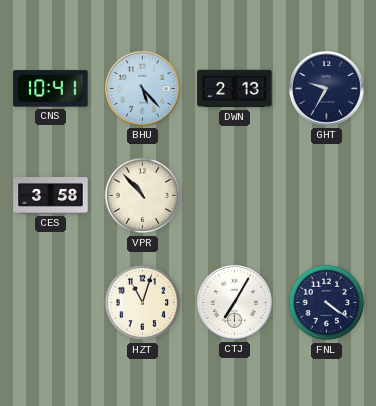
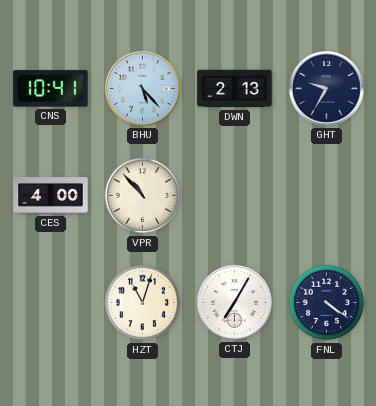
CES: 3:58 -> 4:00 (51, 196)
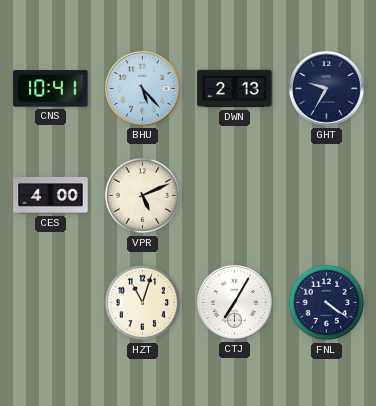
VPR: 10:53 -> 5:11 (143, 196)
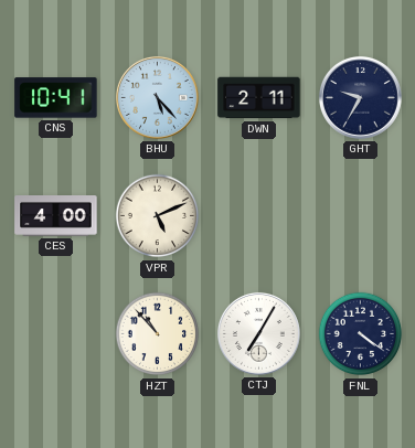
DWN: 2:13 -> 2:11 (259, 98)
HZT: 11:03 -> 10:53 (158, 334)
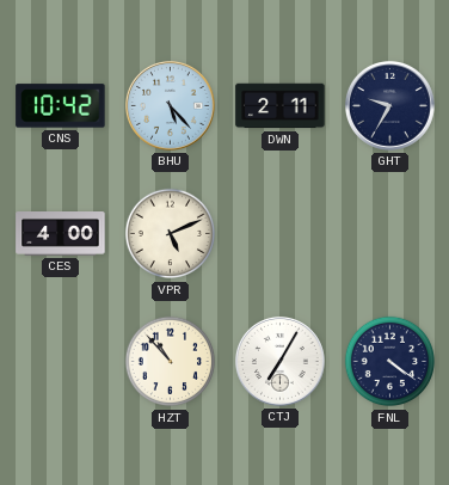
CNS: 10:41 -> 10:42 (61, 106)
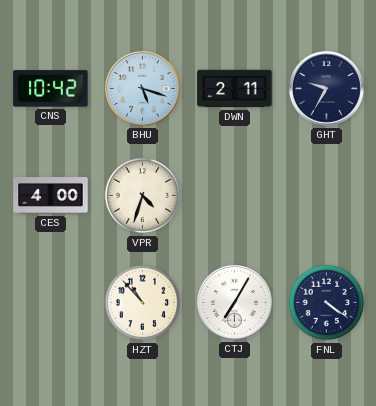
BHU: 5:23 -> 5:18 (142, 88)
VPR: 5:11 -> 4:33 (143, 196)
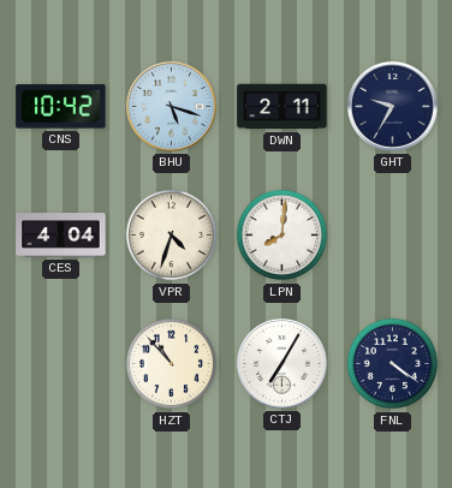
CES: 4:00 -> 4:04 (61, 236)
LPN: none -> 8:01 (282, 236)
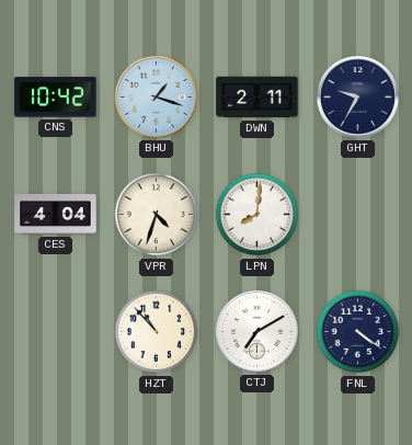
BHU: 5:18 -> 1:18 (156, 96)
CTJ: 7:05 -> 7:10 (256, 331)
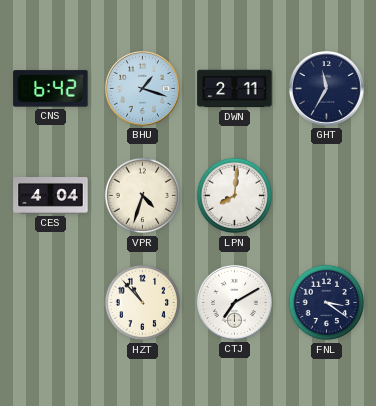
CNS: 10:42 -> 6:42 (51, 89)
GHT: 9:35 -> 11:35 (326, 88)
FNL: 4:21 -> 3:21 (327, 303)
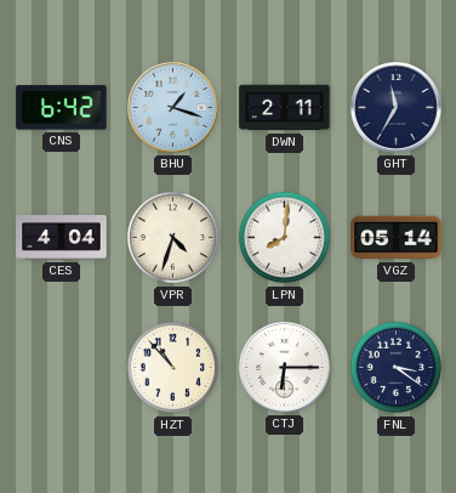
VGZ: none -> 05:14 (397, 238)
CTJ: 7:10 -> 6:15 (284, 367)
